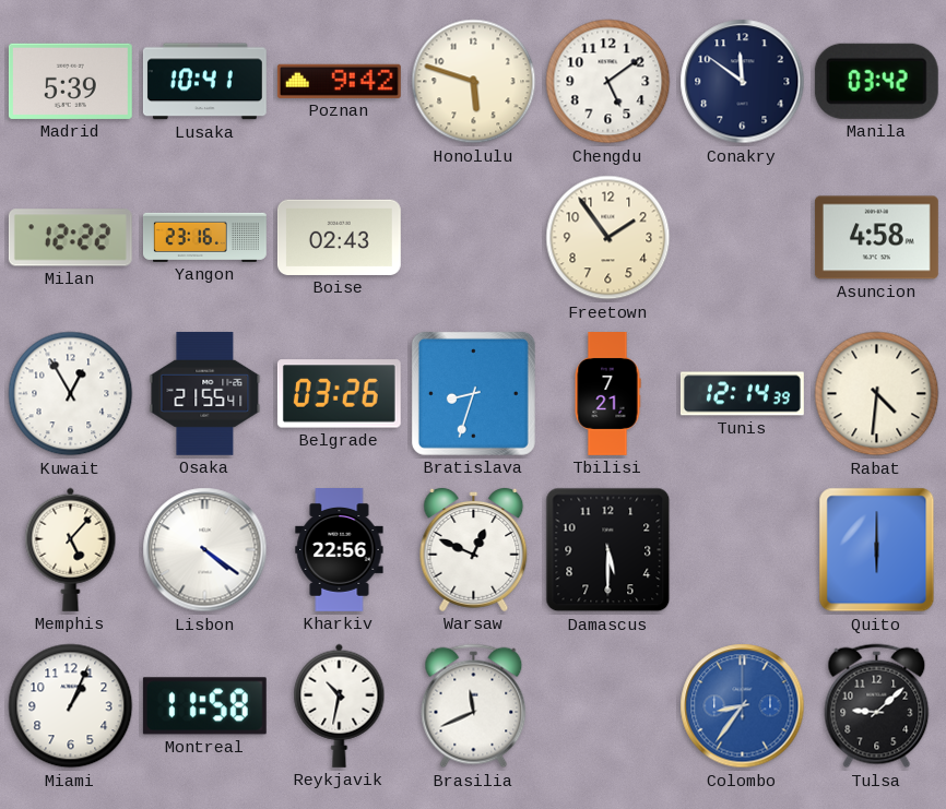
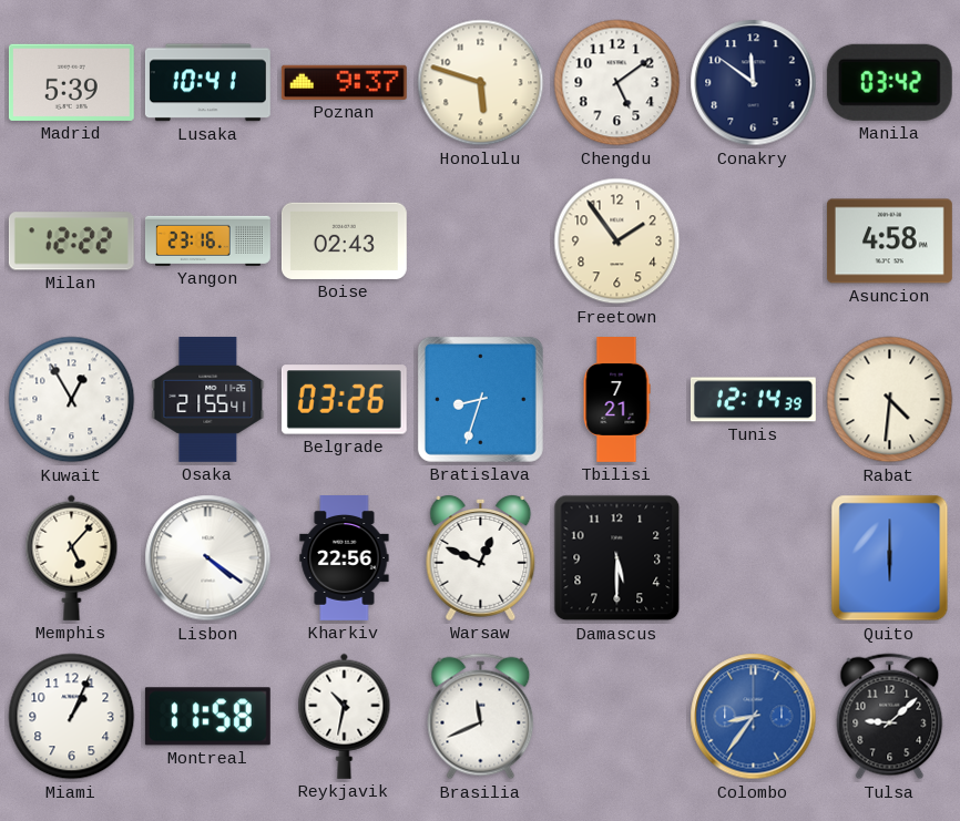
Poznan: 9:42 -> 9:37 (344, 82)
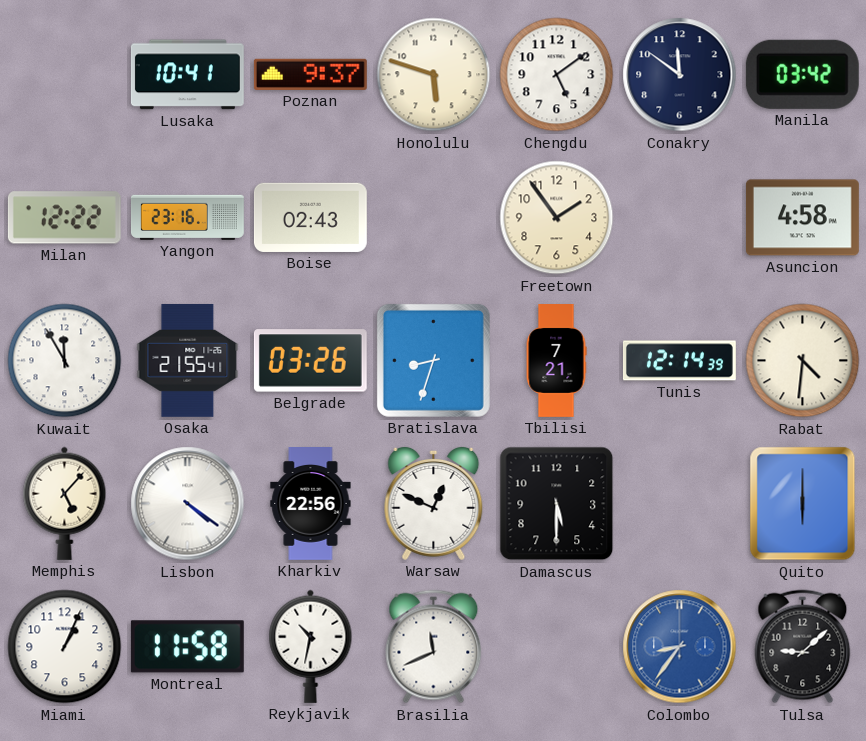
Madrid: 5:39 -> none (71, 82)
Kuwait: 12:55 -> 11:55 (65, 361)
